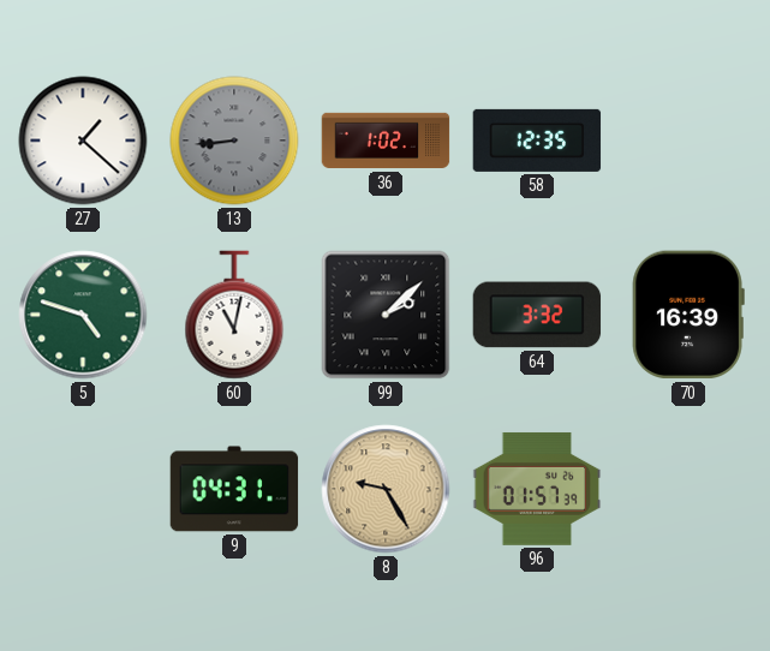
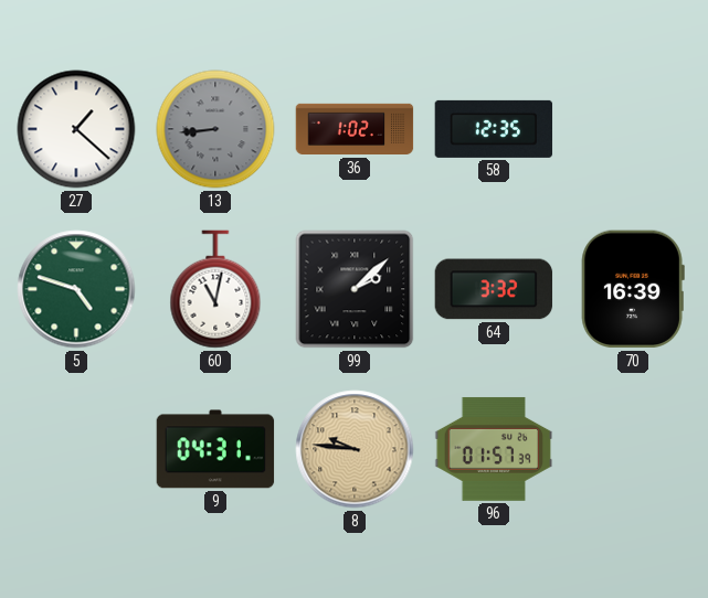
8: 9:25 -> 9:46 (355, 449)
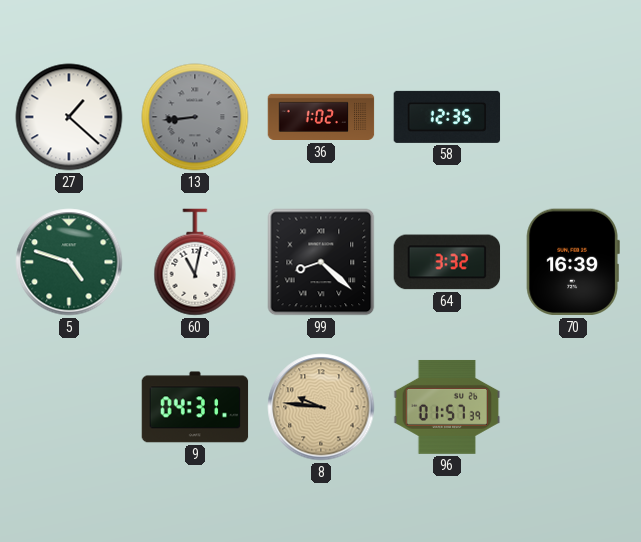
99: 2:08 -> 8:22 (321, 262)
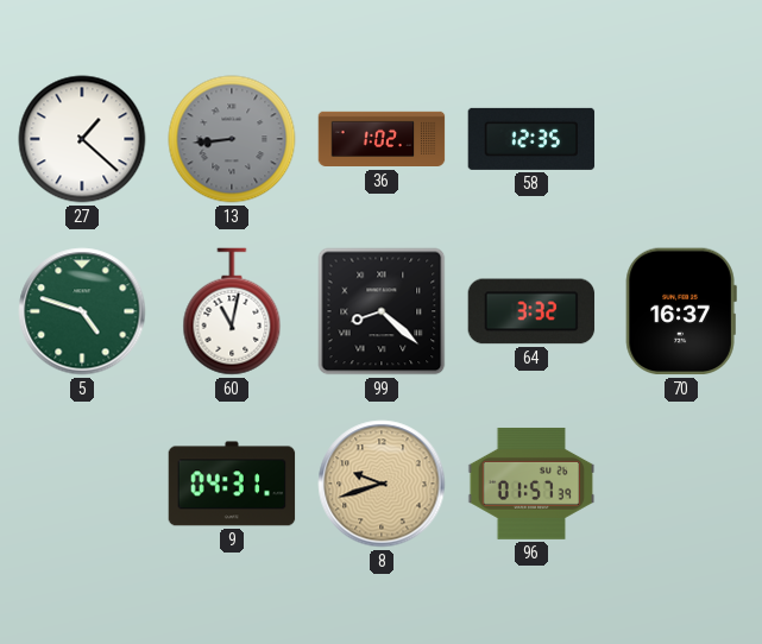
70: 16:39 -> 16:37 (681, 311)
8: 9:46 -> 9:42 (382, 484)
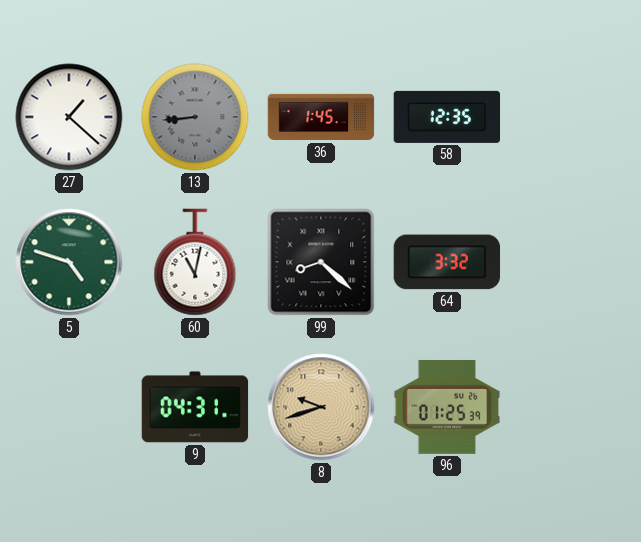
36: 1:02 -> 1:45 (321, 117)
70: 16:37 -> none (681, 311)
96: 01:57 -> 01:25 (447, 407)
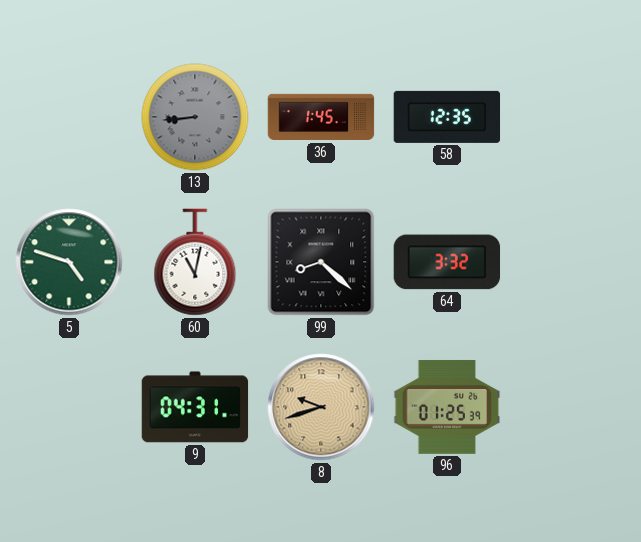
27: 1:22 -> none (69, 117)
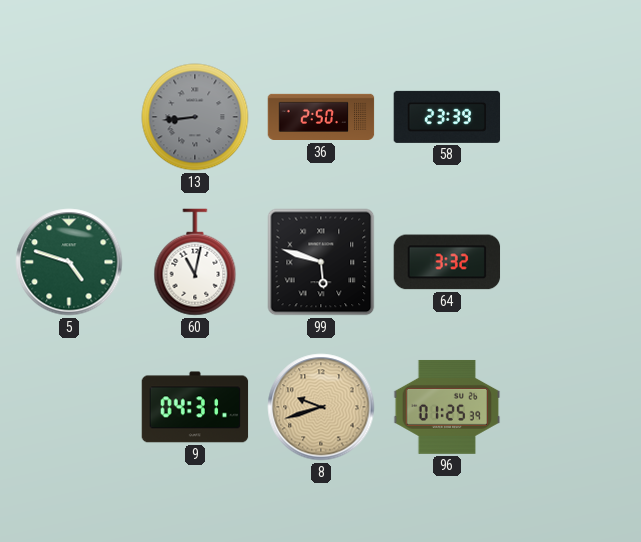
36: 1:45 -> 2:50 (321, 117)
58: 12:35 -> 23:39 (447, 117)
99: 8:22 -> 5:48 (321, 262)
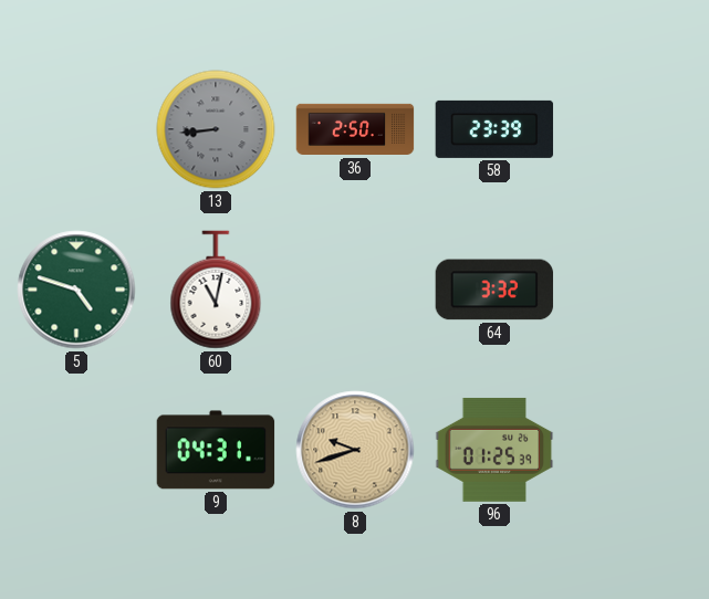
99: 5:48 -> none (321, 262)
